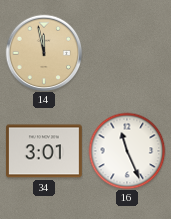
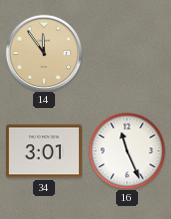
14: 11:58 -> 11:54 (44, 53)
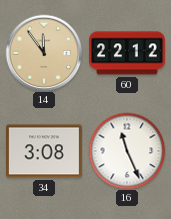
60: none -> 22:12 (128, 53)
34: 3:01 -> 3:08 (44, 151)
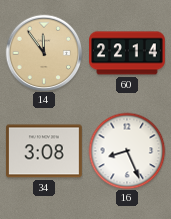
60: 22:12 -> 22:14 (128, 53)
16: 11:26 -> 8:26 (127, 151)
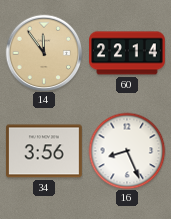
34: 3:08 -> 3:56 (44, 151)
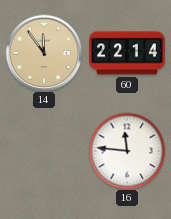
34: 3:56 -> none (44, 151)
16: 8:26 -> 11:46 (127, 151)
